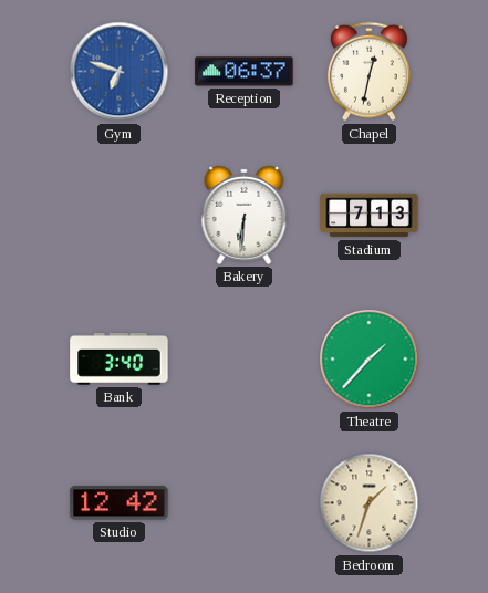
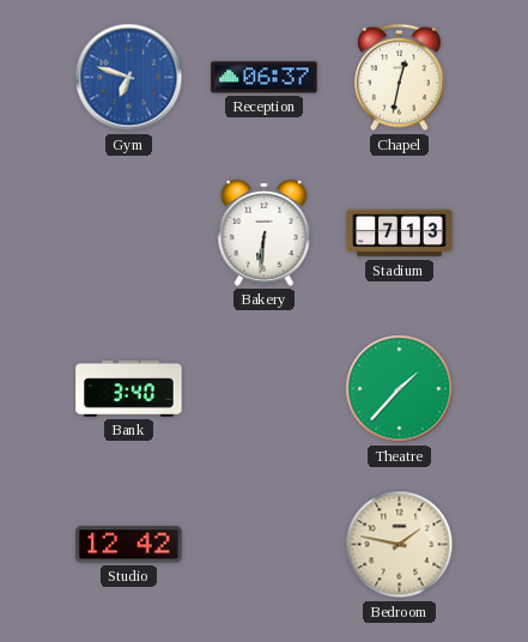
Bedroom: 1:33 -> 1:47 (400, 545)
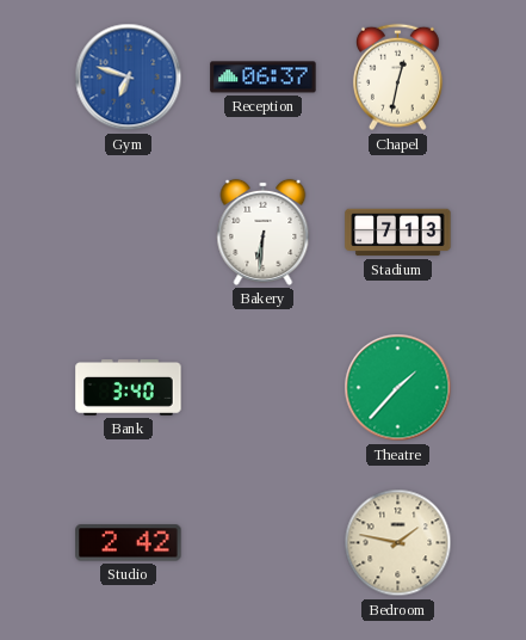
Studio: 12:42 -> 2:42 (129, 543)
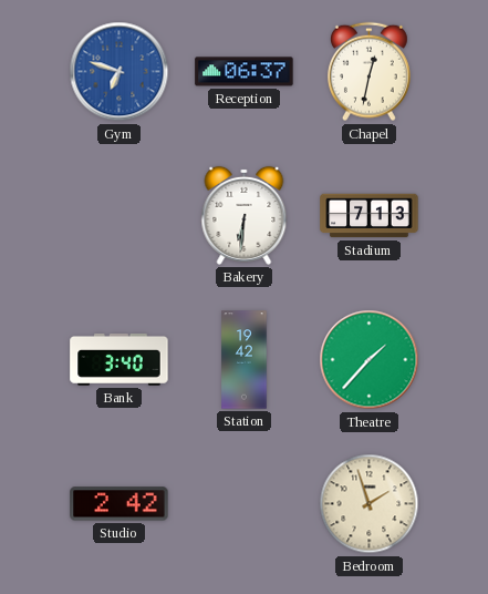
Station: none -> 19:42 (245, 360)
Bedroom: 1:47 -> 1:57 (370, 504)
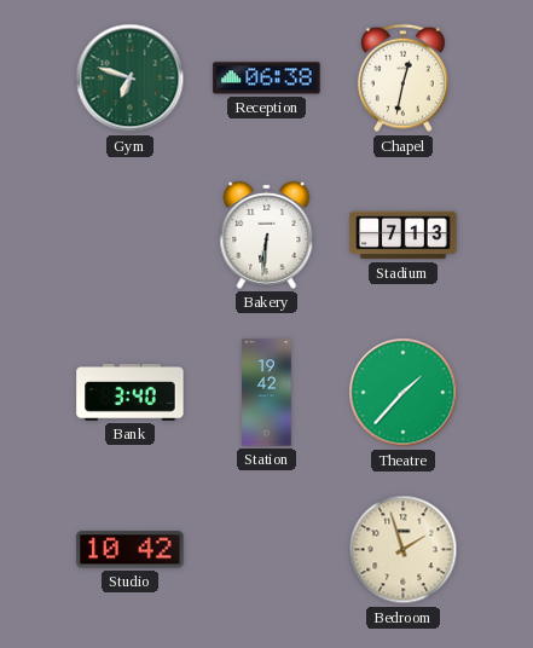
Gym dial: blue -> green (131, 79)
Reception: 06:37 -> 06:38 (267, 79)
Studio: 2:42 -> 10:42 (131, 550)
